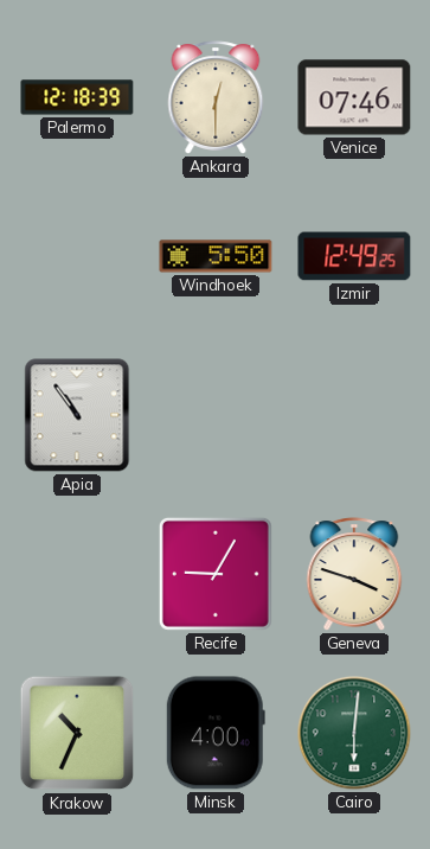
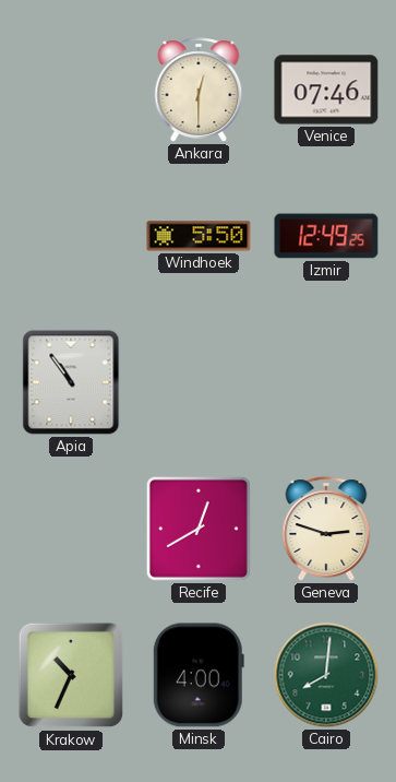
Palermo: 12:18 -> none (77, 97)
Recife: 9:05 -> 12:40 (199, 529)
Geneva: 3:48 -> 2:48 (326, 529)
Cairo: 6:01 -> 8:01 (326, 675)
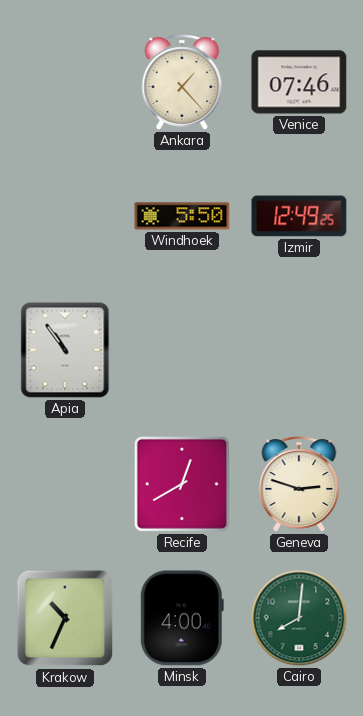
Ankara: 12:30 -> 1:23 (182, 82)
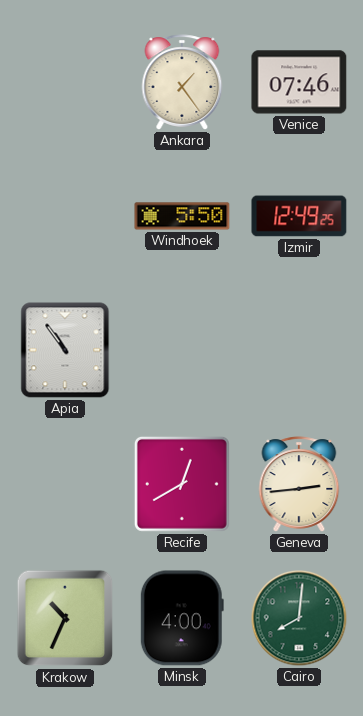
Ankara: 1:23 -> 1:24 (182, 82)
Geneva: 2:48 -> 2:44 (299, 484)
